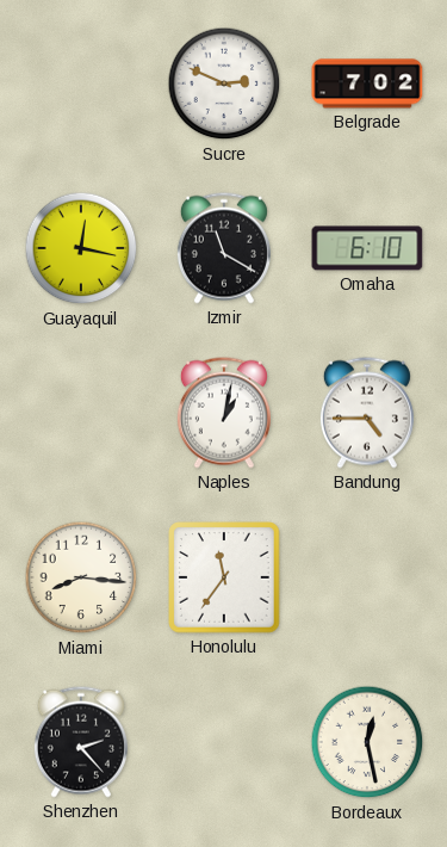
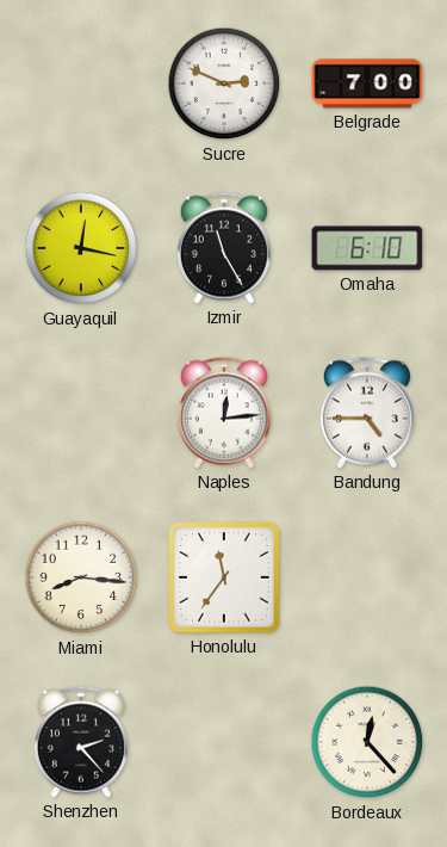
Belgrade: 7:02 -> 7:00 (367, 84)
Izmir: 11:20 -> 11:25 (224, 248)
Naples: 1:02 -> 12:14 (224, 413)
Bordeaux: 12:28 -> 12:23 (367, 742)
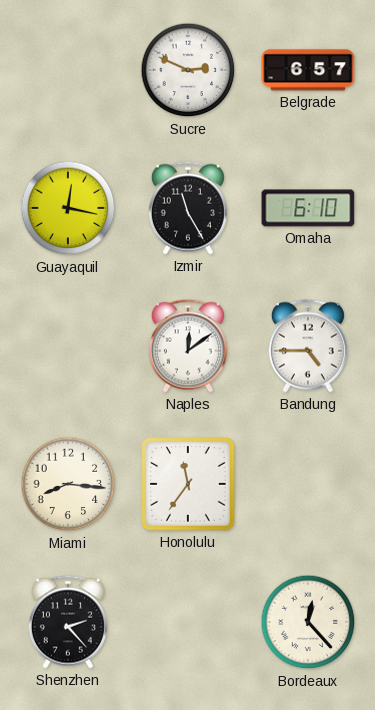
Belgrade: 7:00 -> 6:57 (308, 70)
Naples: 12:14 -> 12:09 (188, 346)
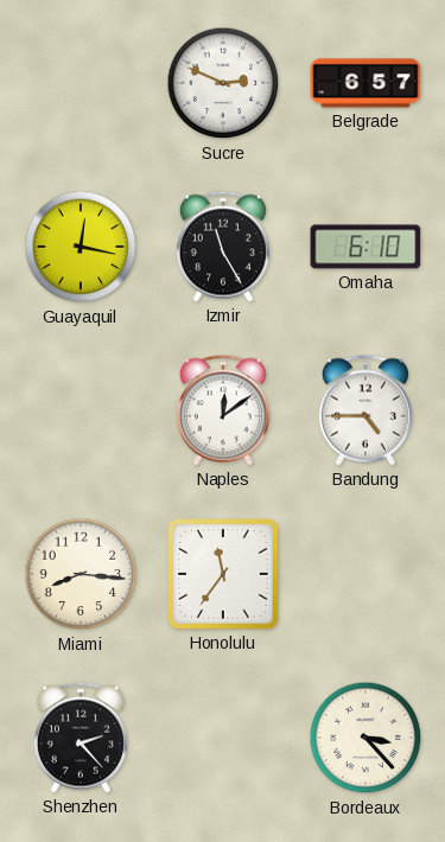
Bordeaux: 12:23 -> 3:23 (365, 738)
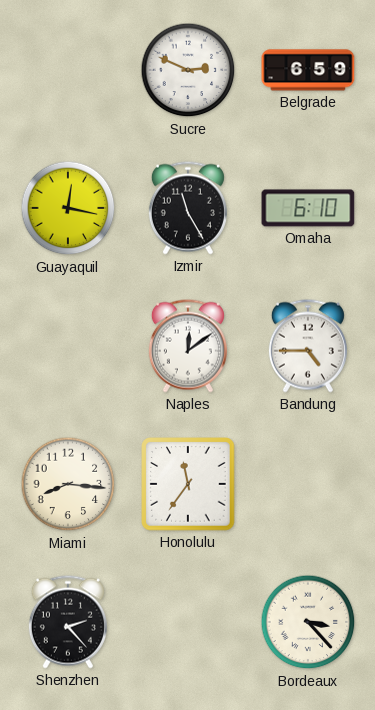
Belgrade: 6:57 -> 6:59 (308, 70)
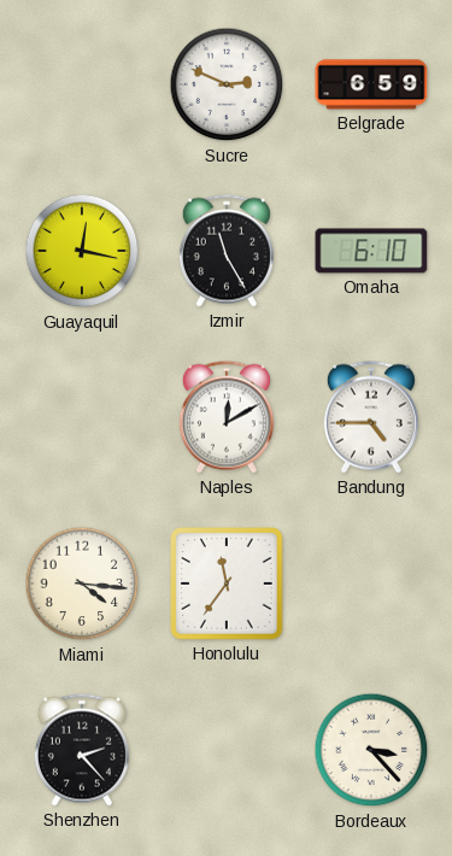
Naples: 12:09 -> 12:10 (227, 417)
Miami: 8:16 -> 4:16 (82, 584)
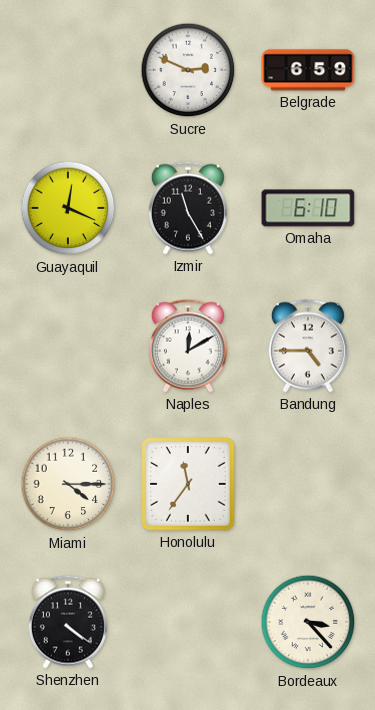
Guayaquil: 12:17 -> 12:19 (68, 208)
Miami: 4:16 -> 4:15 (68, 484)
Shenzhen: 2:23 -> 4:21 (68, 622)
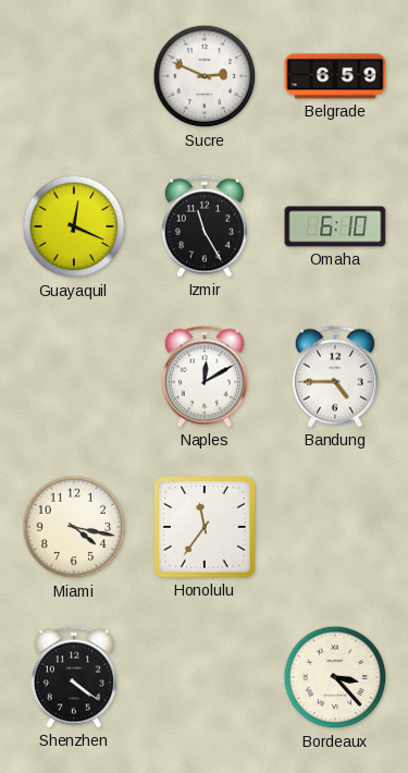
Miami: 4:15 -> 4:17 (74, 527)
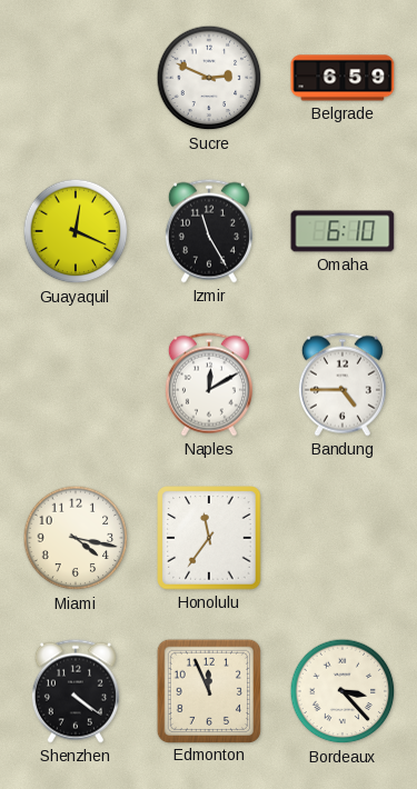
Edmonton: none -> 11:56 (208, 690)
